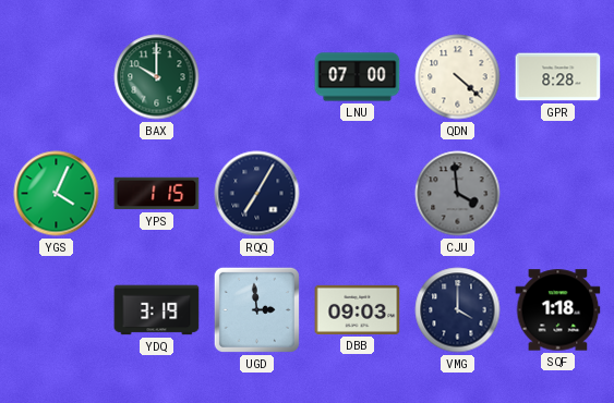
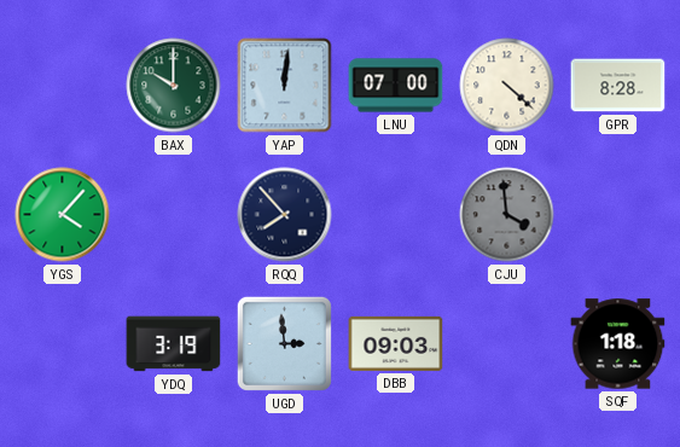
YAP: none -> 12:01 (285, 86)
YGS: 4:04 -> 4:07 (63, 215)
YPS: 1:15 -> none (157, 194)
RQQ: 7:05 -> 7:53 (285, 215)
VMG: 4:00 -> none (458, 310)
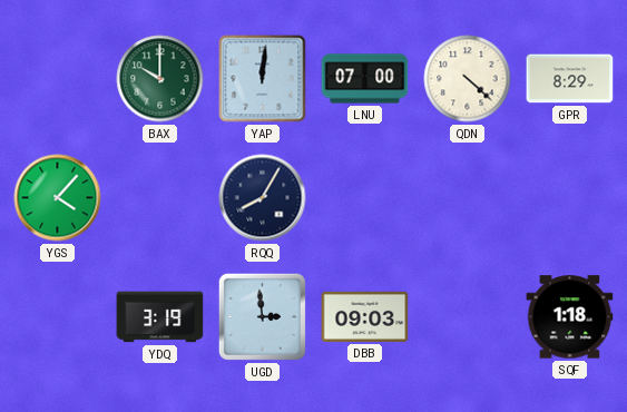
GPR: 8:28 -> 8:29 (570, 79)
RQQ: 7:53 -> 8:05 (263, 198)
CJU: 3:59 -> none (507, 215)
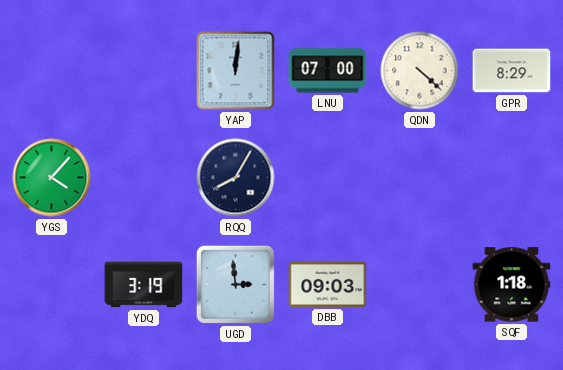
BAX: 10:00 -> none (160, 79)
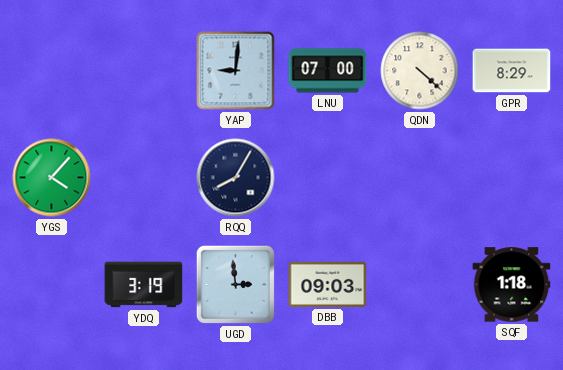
YAP: 12:01 -> 9:01 (236, 71)
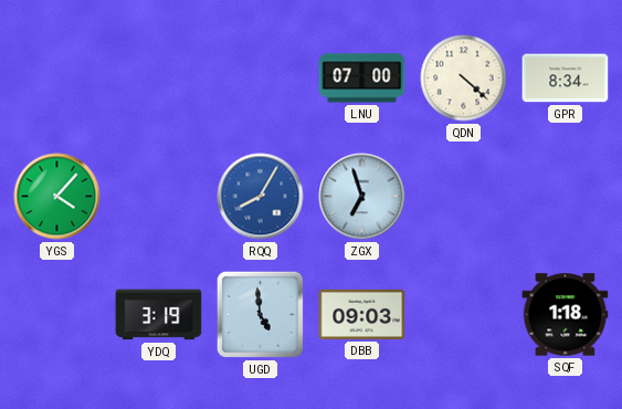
YAP: 9:01 -> none (236, 71)
GPR: 8:29 -> 8:34 (566, 78)
RQQ dial: navy -> blue (261, 197)
ZGX: none -> 6:57 (362, 197)
UGD: 2:59 -> 4:59 (260, 314)
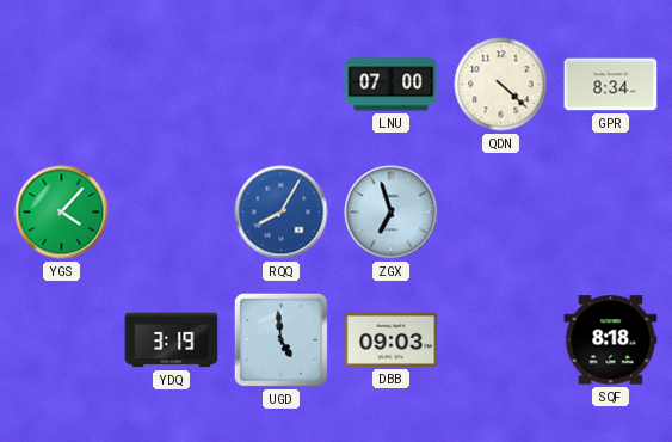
SQF: 1:18 -> 8:18 (611, 340)
